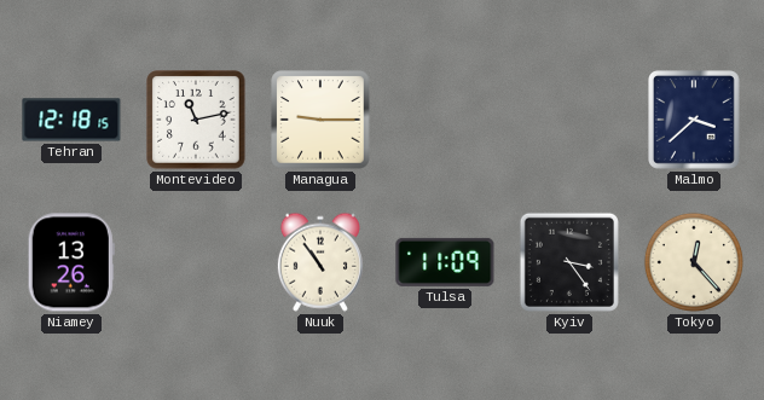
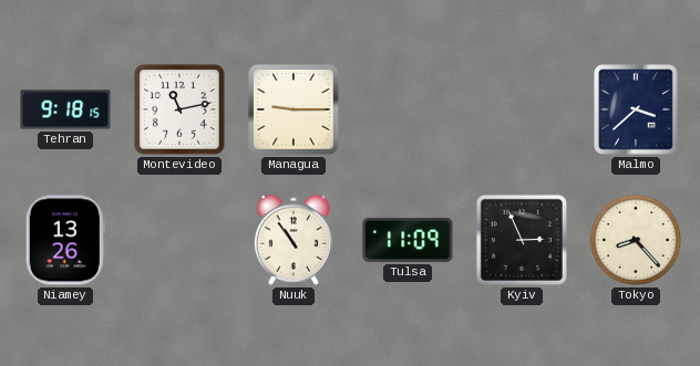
Tehran: 12:18 -> 9:18 (65, 109)
Kyiv: 3:24 -> 2:56 (522, 240)
Tokyo: 12:23 -> 8:23 (636, 240)
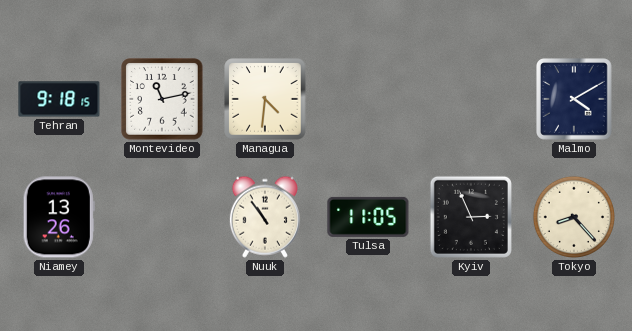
Managua: 9:15 -> 4:31 (265, 99)
Malmo: 3:38 -> 4:10 (575, 100)
Tulsa: 11:09 -> 11:05 (368, 217)
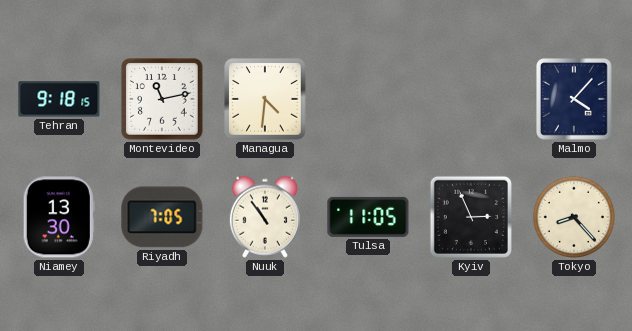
Malmo: 4:10 -> 4:07 (575, 100)
Niamey: 13:26 -> 13:30 (59, 217)
Riyadh: none -> 7:05 (162, 217)
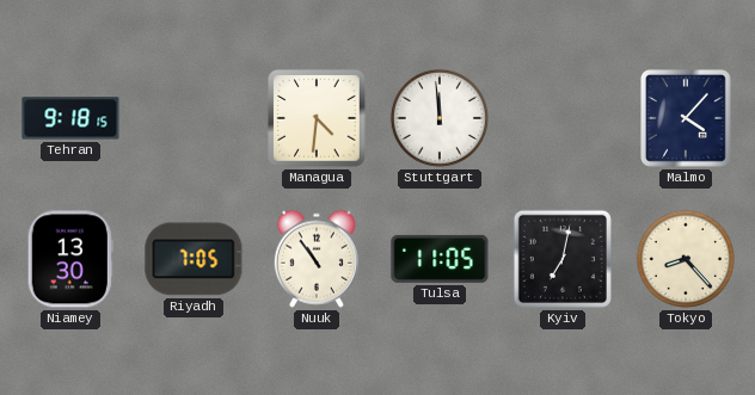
Montevideo: 11:13 -> none (162, 99)
Stuttgart: none -> 11:59 (440, 118)
Kyiv: 2:56 -> 7:02 (563, 259)
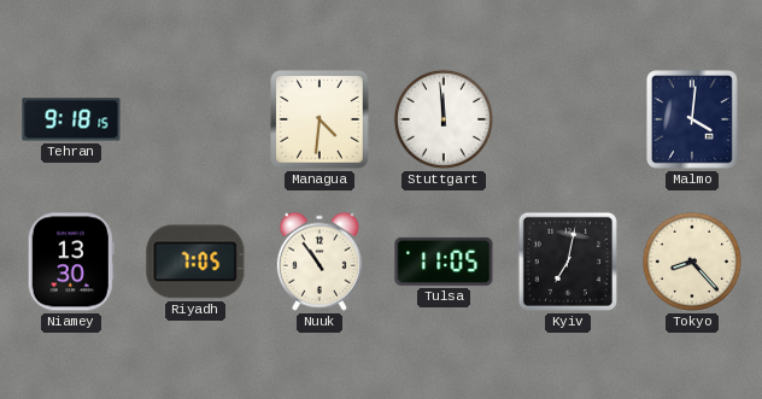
Malmo: 4:07 -> 4:01 (693, 121)
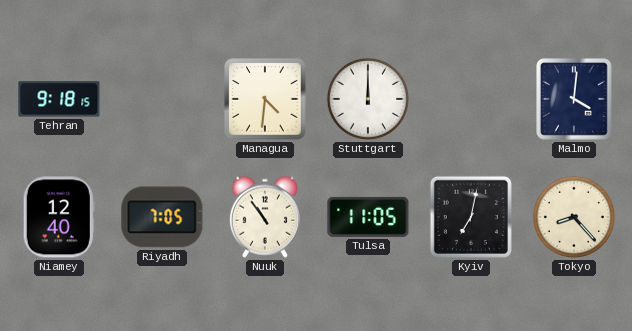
Stuttgart: 11:59 -> 12:00 (368, 99)
Niamey: 13:30 -> 12:40 (59, 217)
